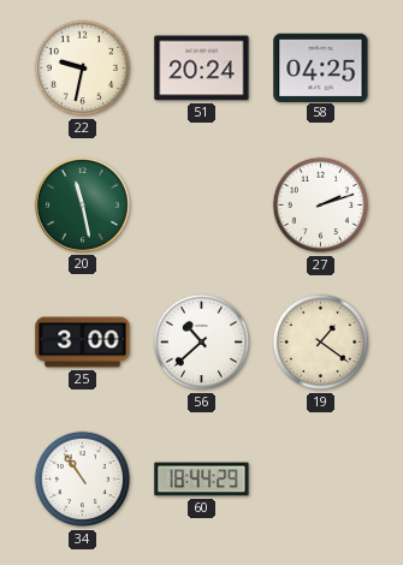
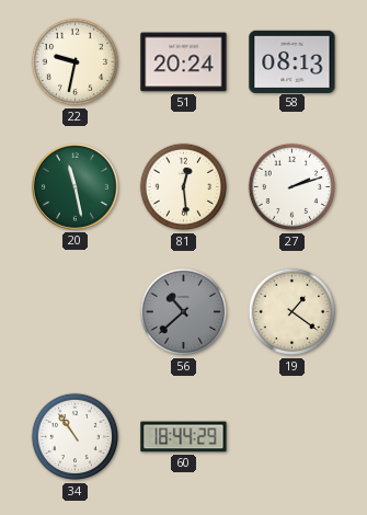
58: 04:25 -> 08:13 (293, 61)
81: none -> 12:29 (184, 187)
25: 3:00 -> none (83, 343)
56 dial: white -> grey (184, 312)
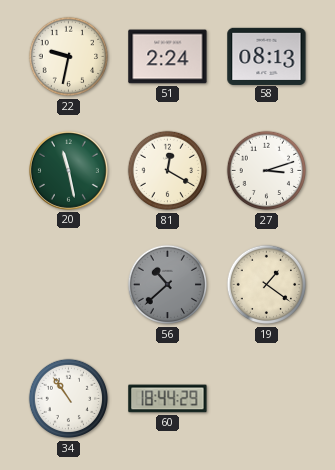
51: 20:24 -> 2:24 (168, 57)
81: 12:29 -> 12:20 (168, 171)
27: 2:12 -> 3:12 (267, 171)
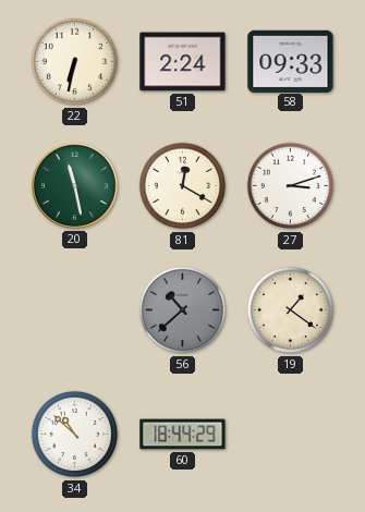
22: 9:32 -> 6:32 (75, 62)
58: 08:13 -> 09:33 (291, 61)
34: 10:54 -> 10:52 (75, 435)
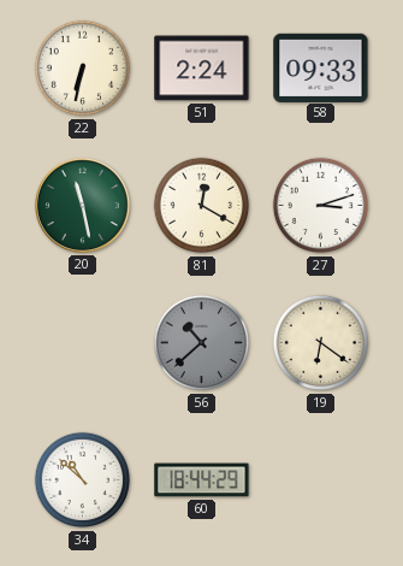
19: 1:21 -> 6:21 (321, 343)
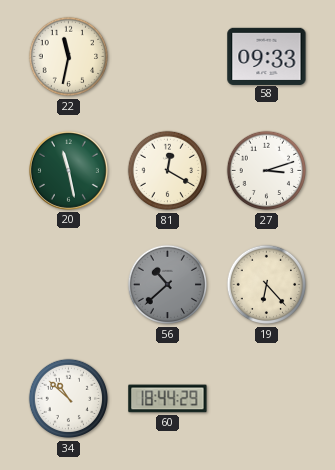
22: 6:32 -> 11:32 (69, 57)
51: 2:24 -> none (202, 69)
19: 6:21 -> 6:23 (267, 285)
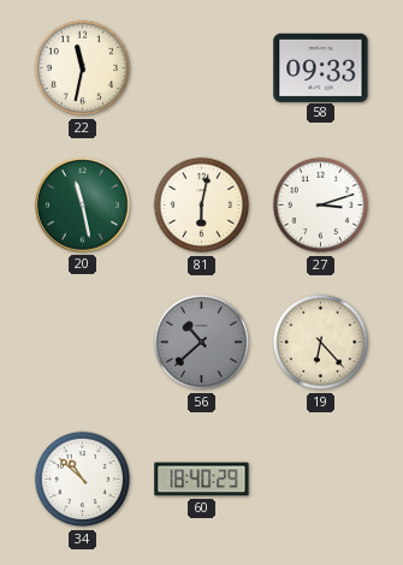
81: 12:20 -> 6:02 (202, 206)
60: 18:44 -> 18:40 (202, 480)
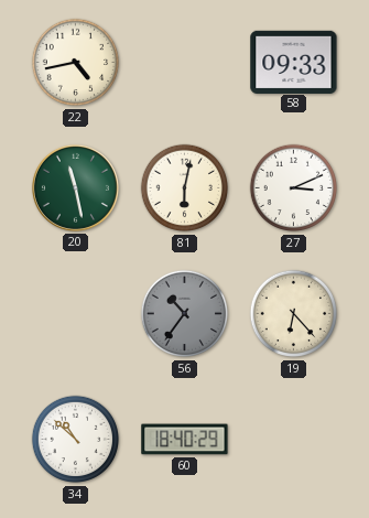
22: 11:32 -> 4:43 (76, 63)
27: 3:12 -> 3:11 (294, 188)
56: 10:38 -> 10:36 (185, 314)
